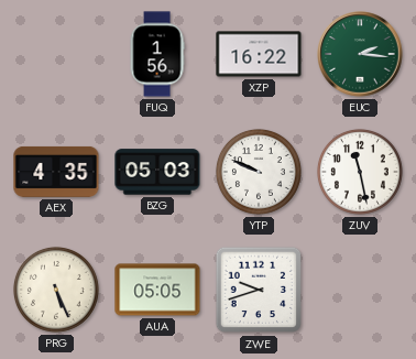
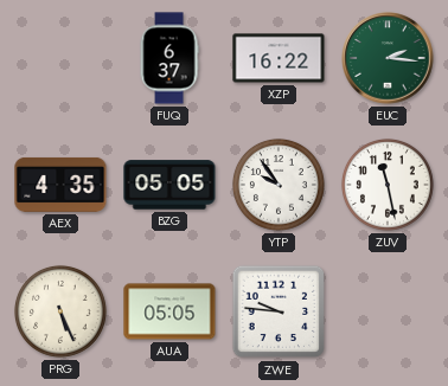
FUQ: 1:56 -> 6:37 (169, 58)
BZG: 05:03 -> 05:05 (169, 185)
YTP: 9:49 -> 9:54 (279, 185)
ZWE: 9:42 -> 9:46 (279, 311)
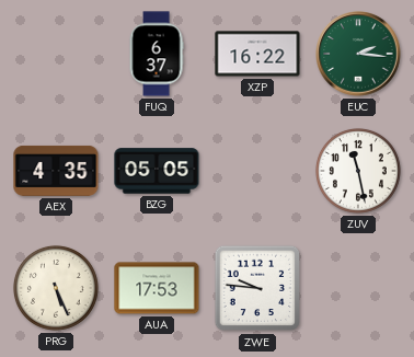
YTP: 9:54 -> none (279, 185)
AUA: 05:05 -> 17:53 (157, 288)
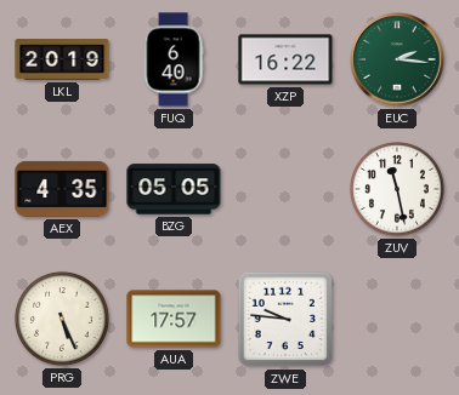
LKL: none -> 20:19 (62, 59)
FUQ: 6:37 -> 6:40 (174, 59)
AUA: 17:53 -> 17:57 (174, 319)
